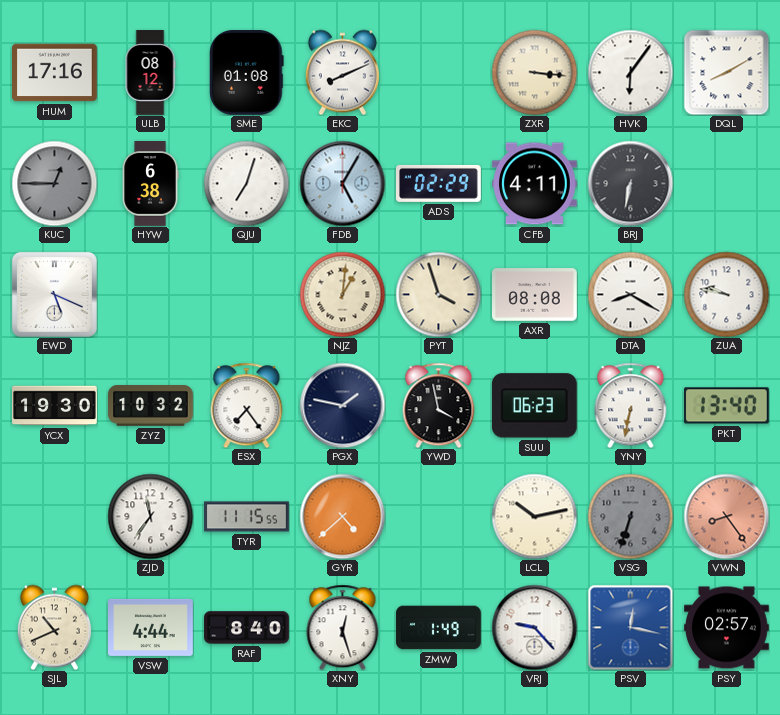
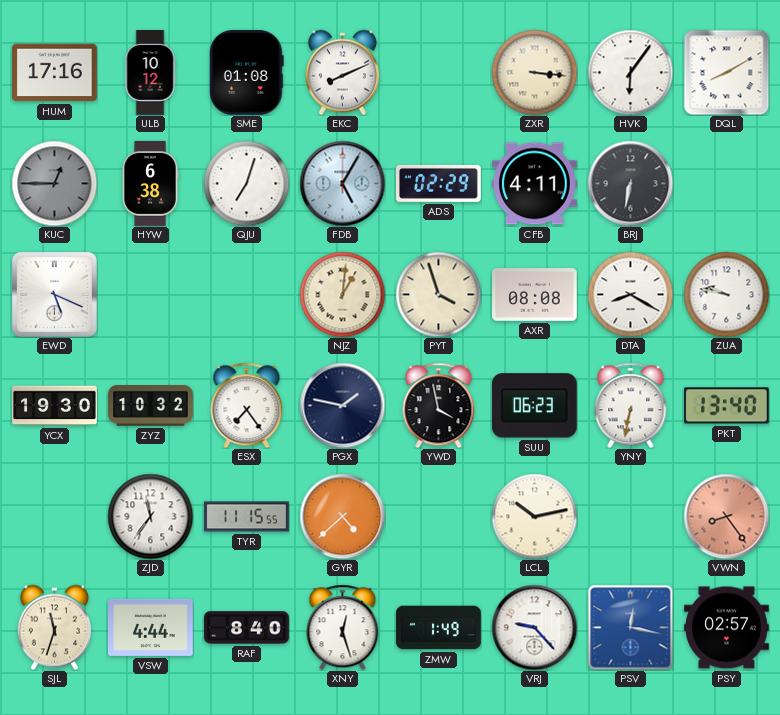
ULB: 08:12 -> 10:12 (150, 73)
VSG: 6:33 -> none (630, 516)
SJL: 10:41 -> 11:33 (54, 627)
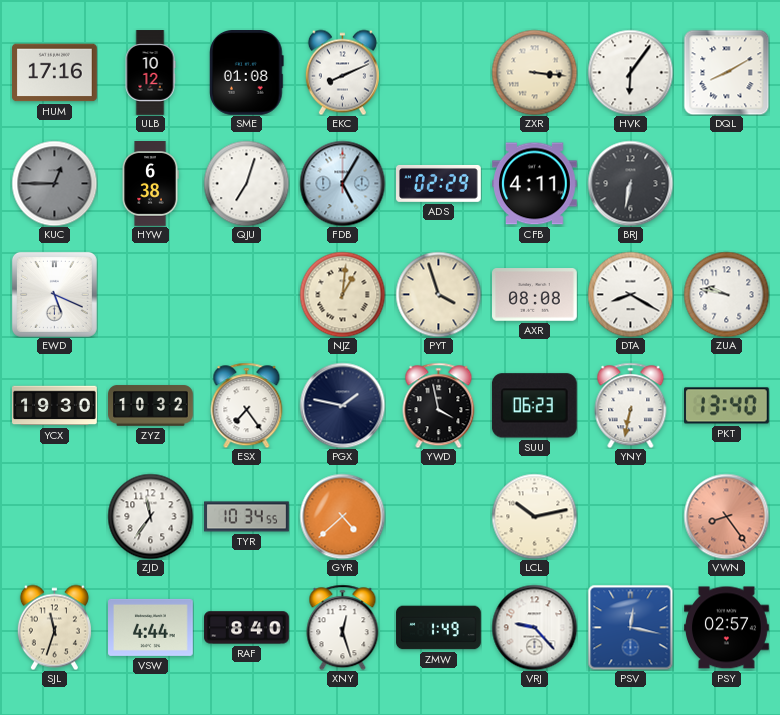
TYR: 11:15 -> 10:34 (247, 517)
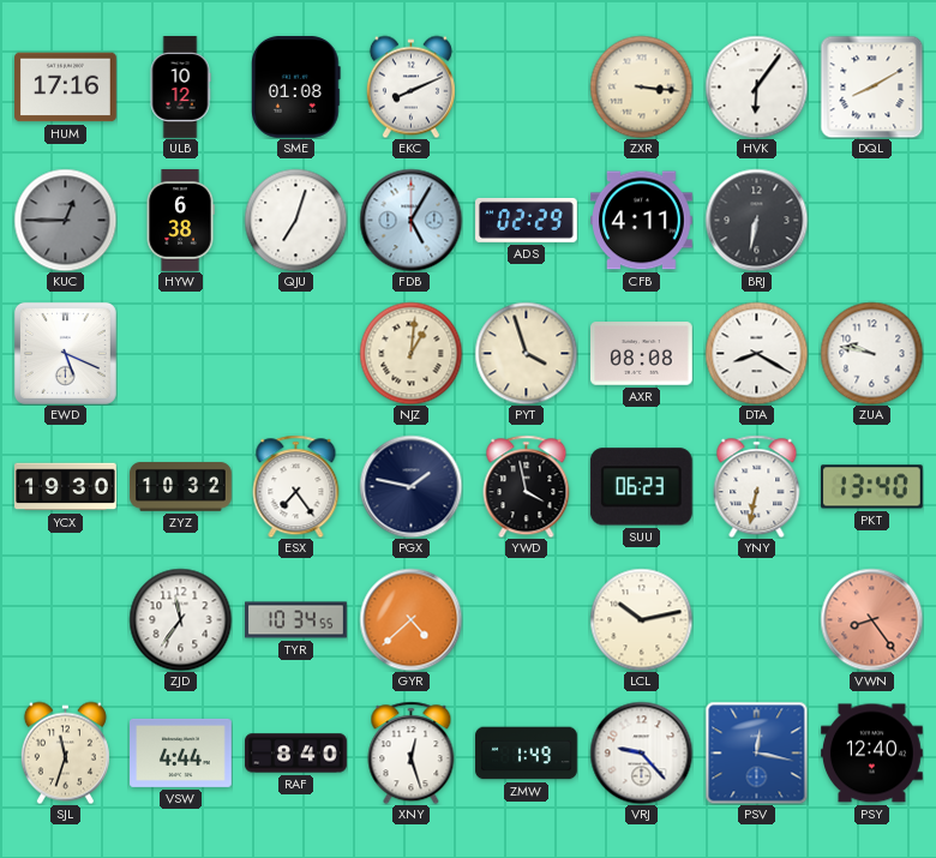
PSY: 02:57 -> 12:40 (872, 754)
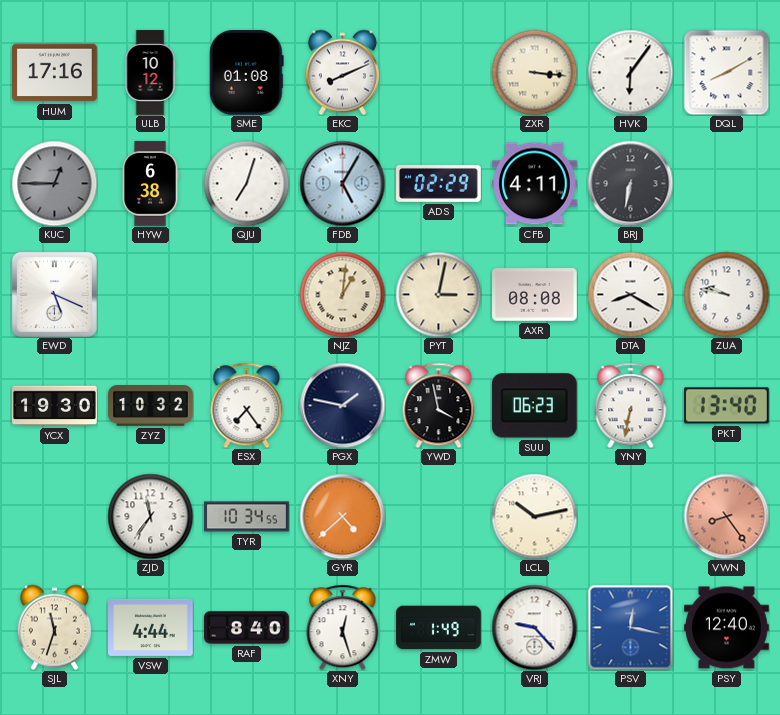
PYT: 3:57 -> 3:02 (438, 294)
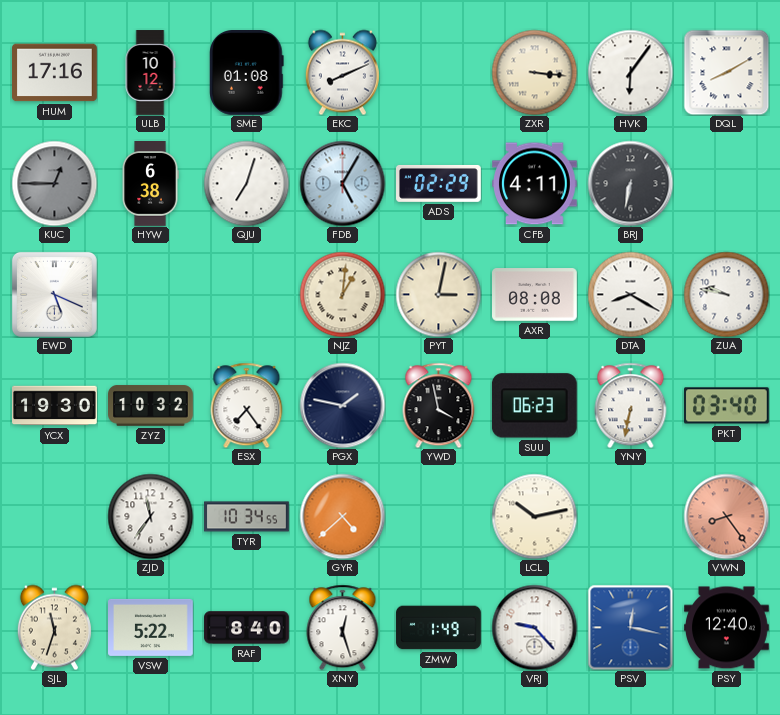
PKT: 13:40 -> 03:40 (727, 406)
VSW: 4:44 -> 5:22 (151, 627)
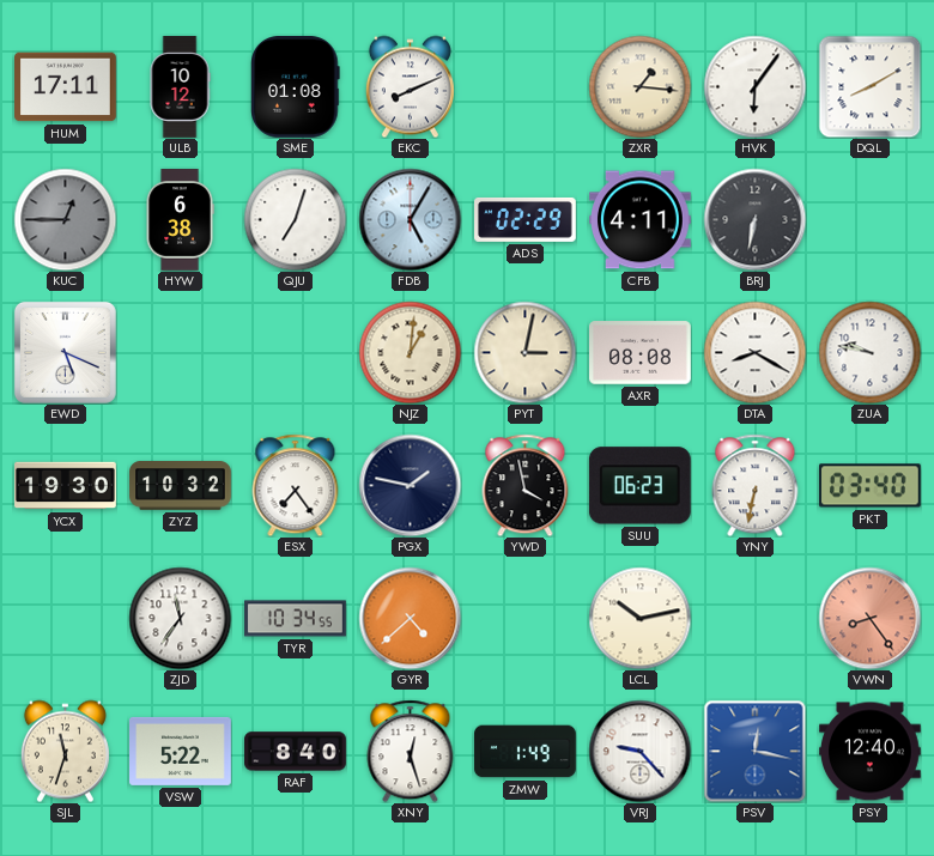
HUM: 17:16 -> 17:11 (66, 87)
ZXR: 3:16 -> 1:16 (639, 86)
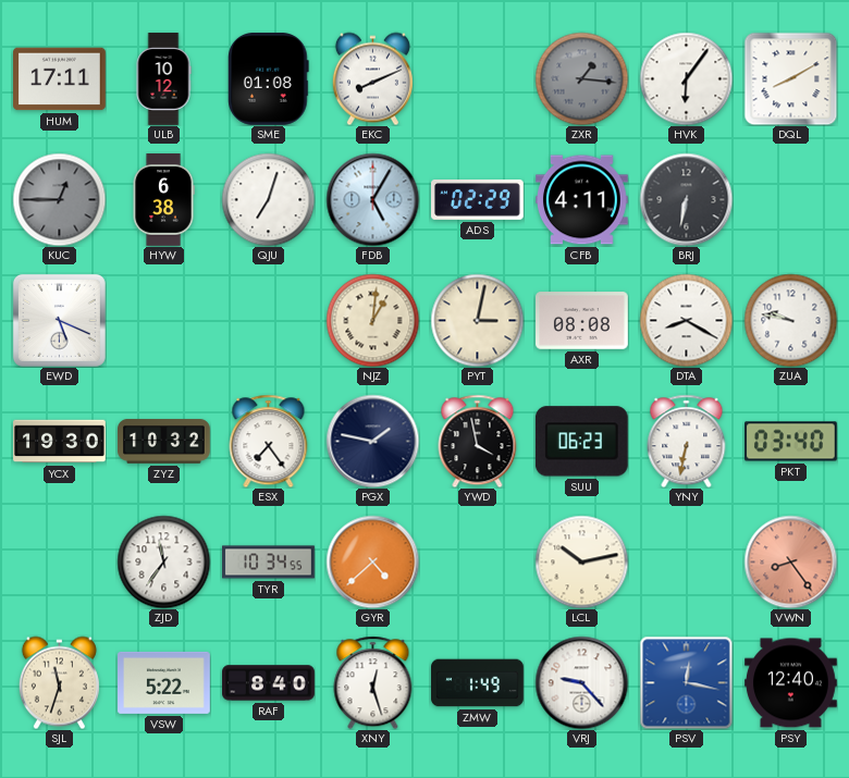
ZXR dial: cream -> grey (581, 78)
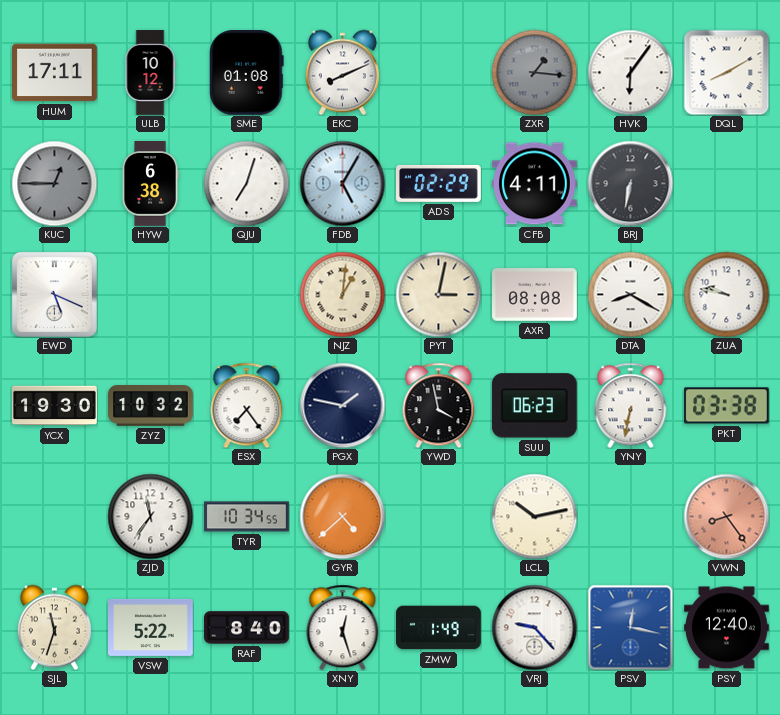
PKT: 03:40 -> 03:38 (727, 406)
